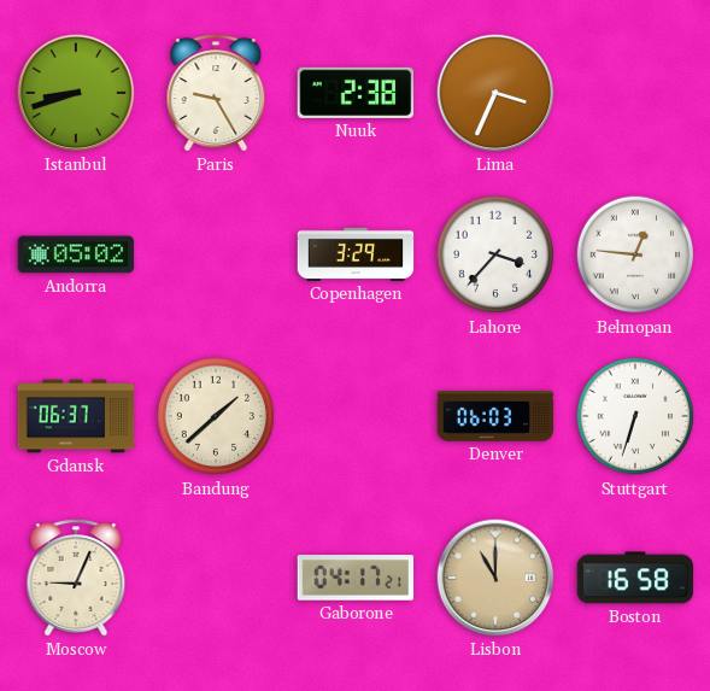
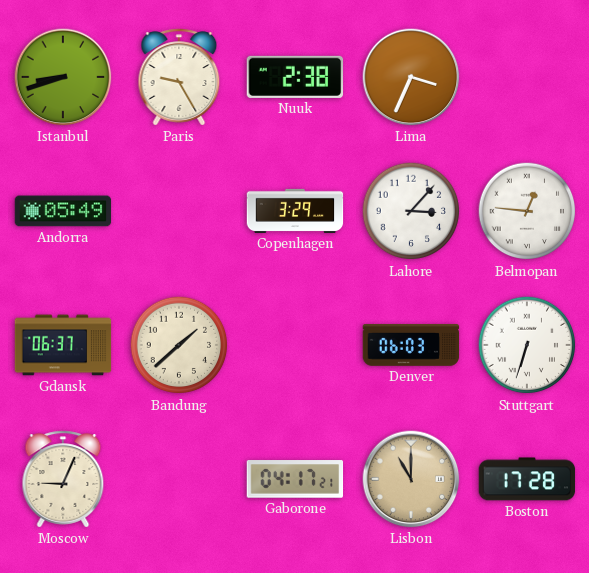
Andorra: 05:02 -> 05:49 (63, 211)
Lahore: 3:37 -> 3:07 (411, 211)
Boston: 16:58 -> 17:28 (527, 479)
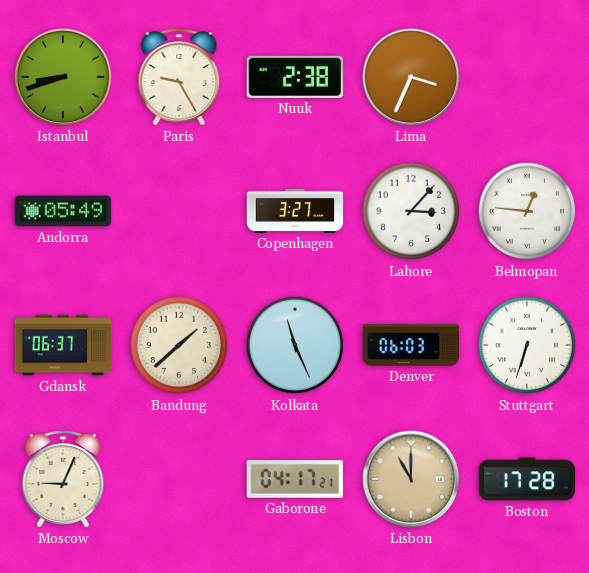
Copenhagen: 3:29 -> 3:27 (295, 211)
Kolkata: none -> 11:26 (295, 345)
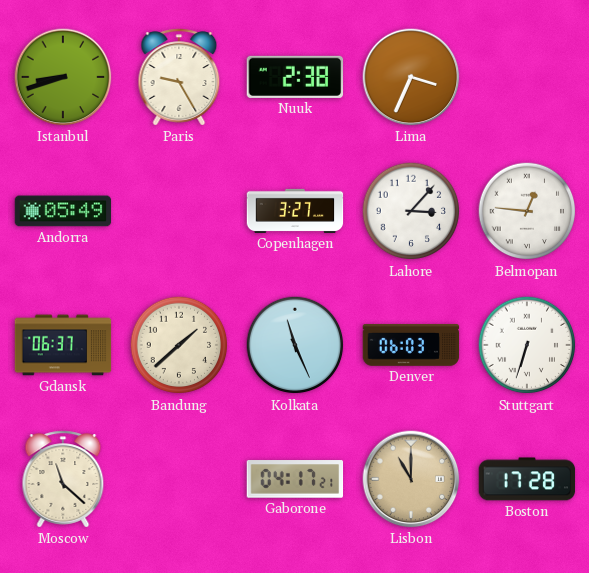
Moscow: 9:04 -> 11:22 (63, 479)
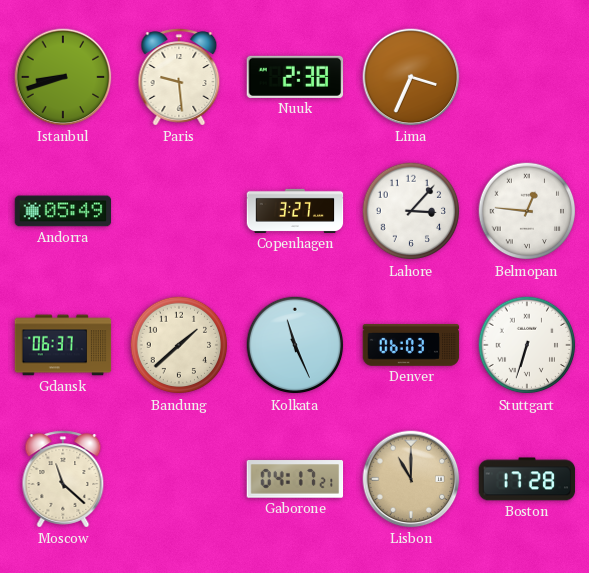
Paris: 9:25 -> 9:29 (179, 77)
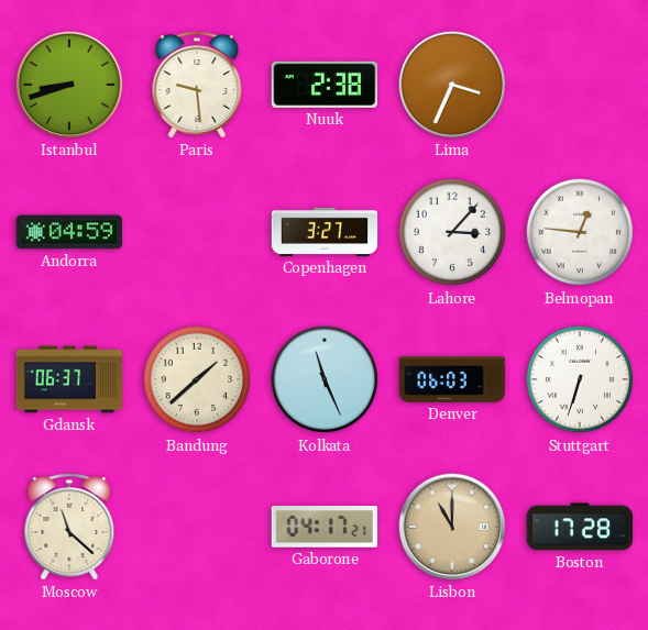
Andorra: 05:49 -> 04:59 (69, 232)
